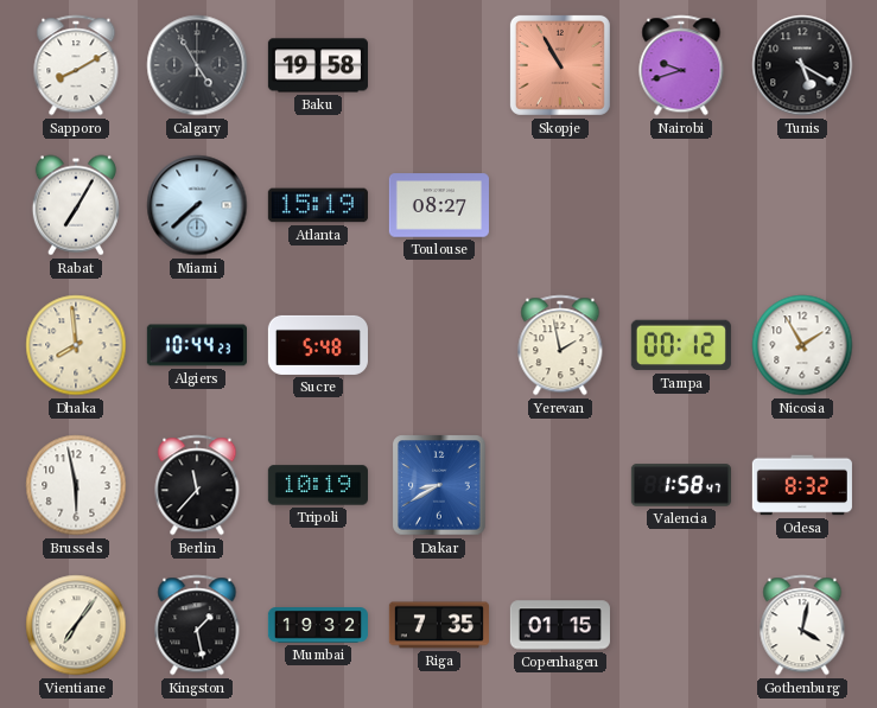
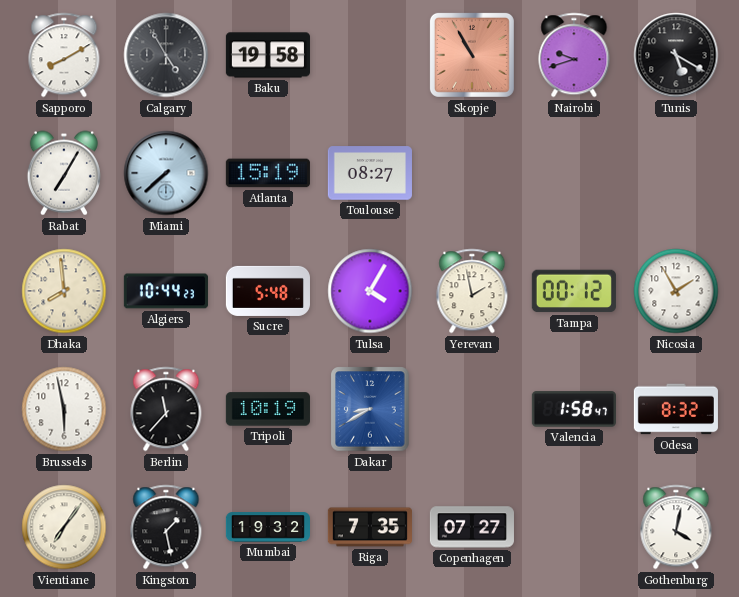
Tulsa: none -> 4:05 (370, 291)
Copenhagen: 01:15 -> 07:27 (472, 527)
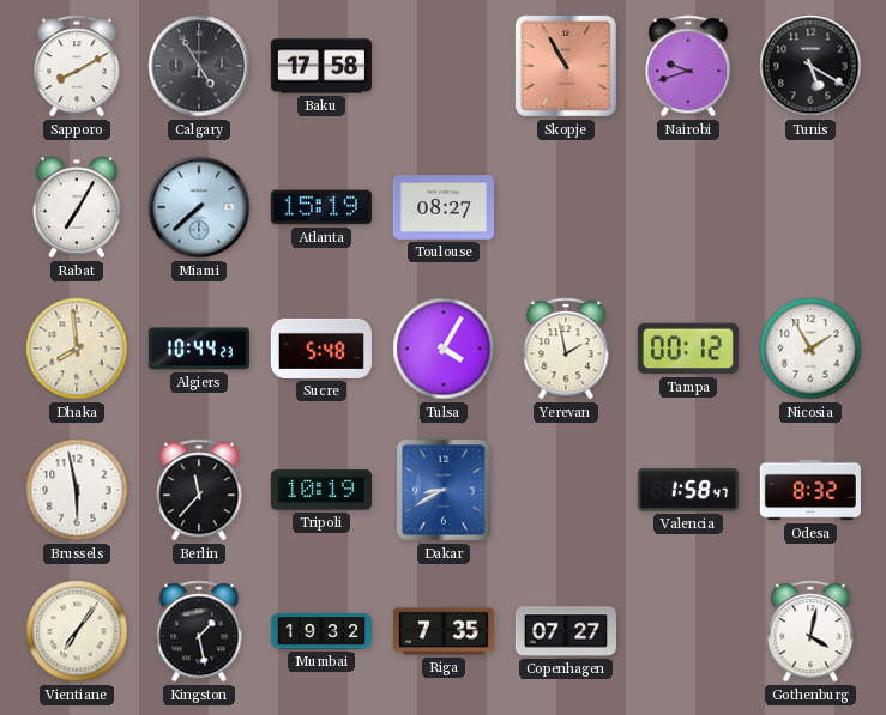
Baku: 19:58 -> 17:58 (321, 66)
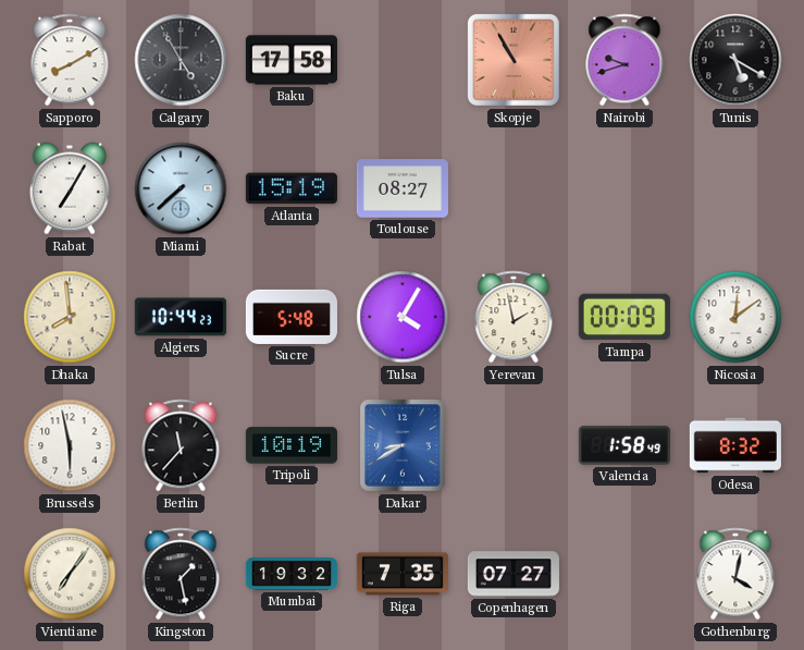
Tampa: 00:12 -> 00:09 (624, 317)
Nicosia: 1:55 -> 12:09 (735, 317)
Valencia: 1:58:47 -> 1:58:49 (624, 445)
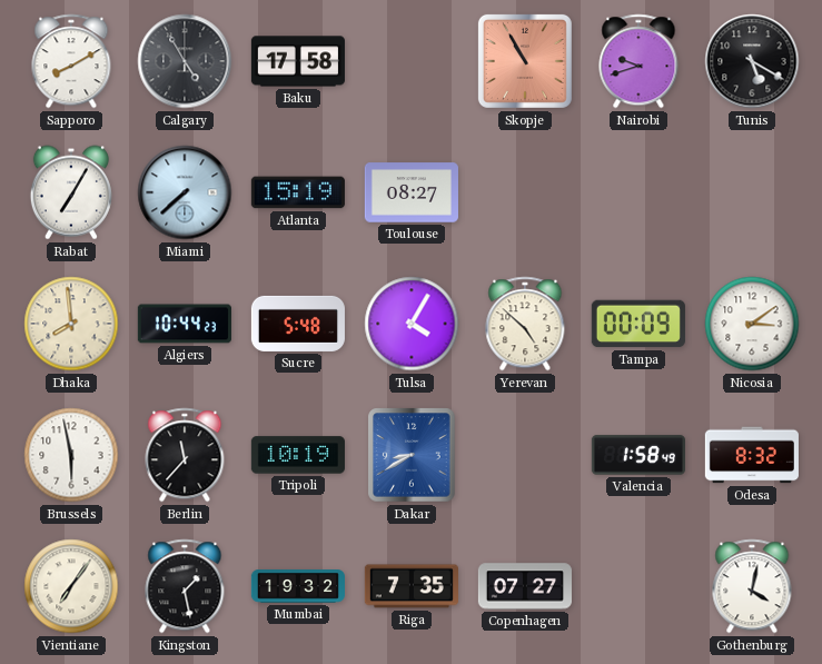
Yerevan: 1:58 -> 4:52 (525, 324)
Nicosia: 12:09 -> 3:09 (752, 324)
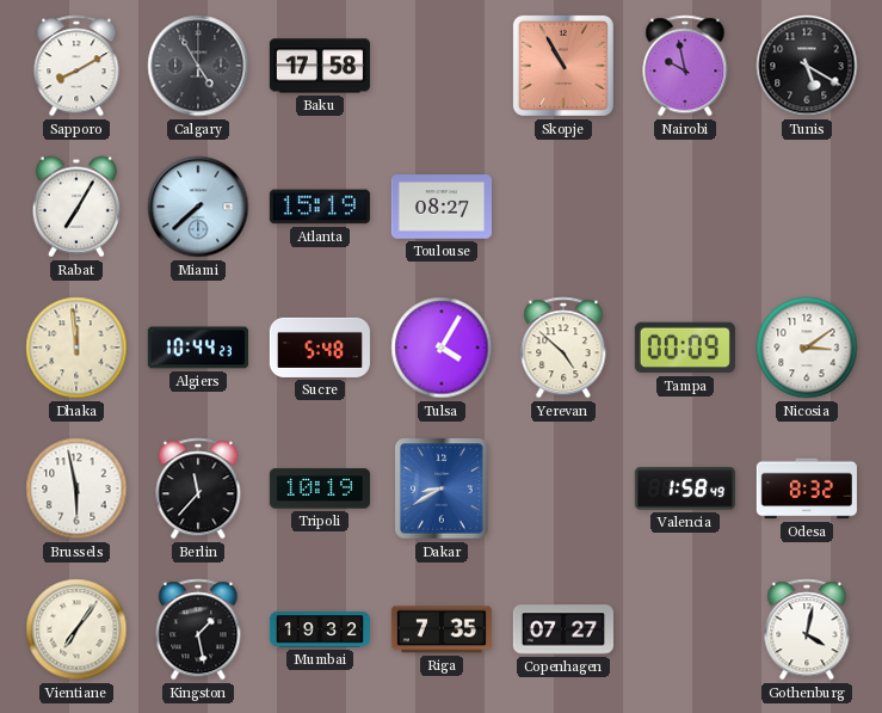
Nairobi: 9:42 -> 9:58 (685, 66)
Dhaka: 7:59 -> 11:59 (76, 348)
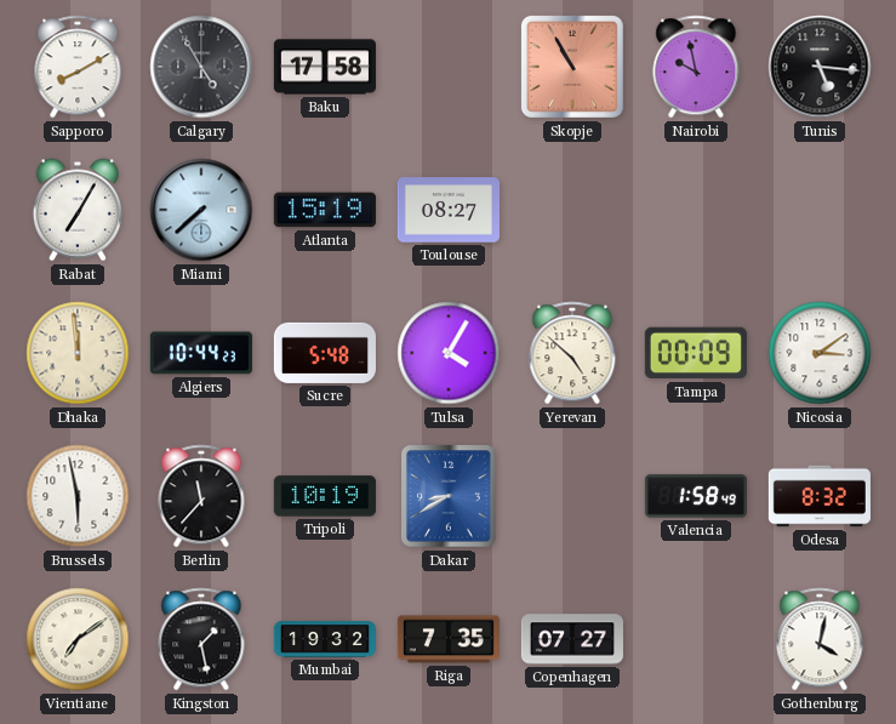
Tunis: 5:20 -> 5:16 (820, 67)
Vientiane: 7:06 -> 7:09 (78, 639)
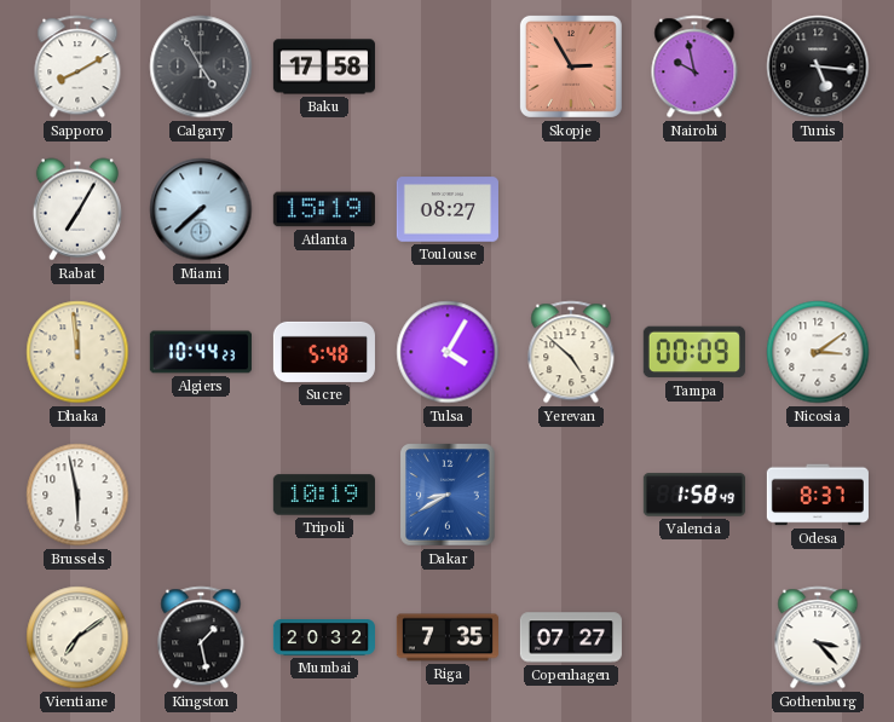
Skopje: 10:55 -> 2:55 (571, 67)
Berlin: 11:37 -> none (201, 496)
Odesa: 8:32 -> 8:37 (818, 495)
Mumbai: 19:32 -> 20:32 (324, 637)
Gothenburg: 4:02 -> 3:23 (818, 637)
